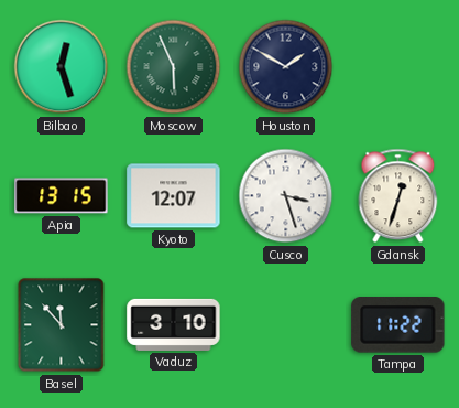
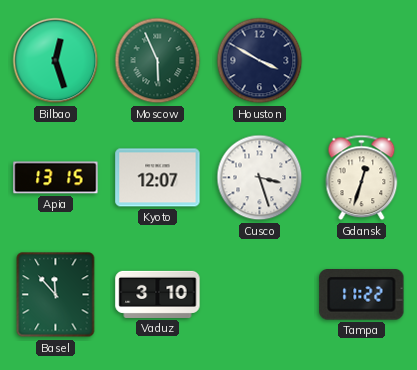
Houston: 1:50 -> 3:50 (260, 61)
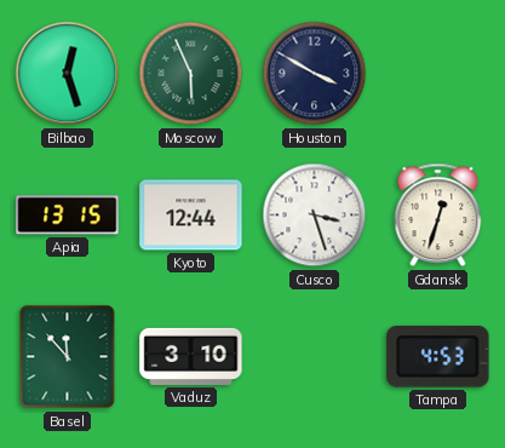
Kyoto: 12:07 -> 12:44 (191, 216)
Tampa: 11:22 -> 4:53 (438, 357)
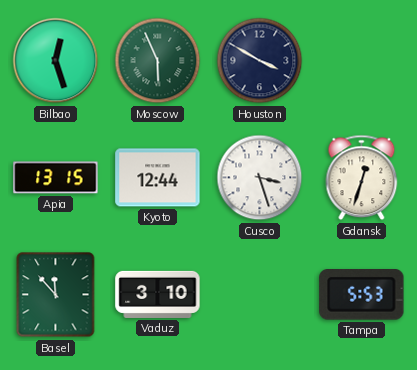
Tampa: 4:53 -> 5:53 (362, 295)
